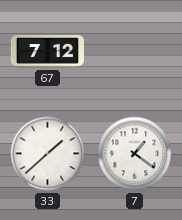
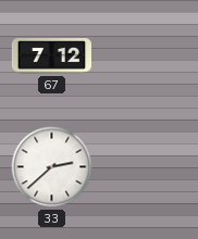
33: 1:38 -> 2:38 (52, 167)
7: 1:21 -> none (135, 154)
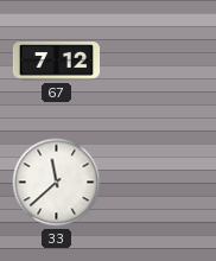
33: 2:38 -> 11:38 (57, 183)
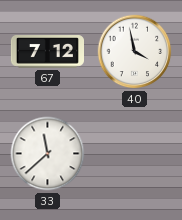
40: none -> 3:58 (135, 52)
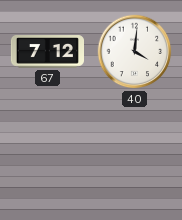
40: 3:58 -> 4:01 (135, 52)
33: 11:38 -> none (48, 154)
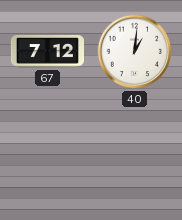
40: 4:01 -> 1:01 (135, 52)
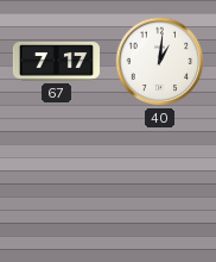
67: 7:12 -> 7:17 (56, 62)
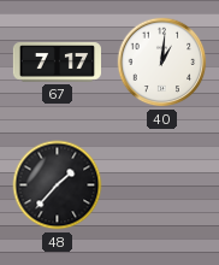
48: none -> 1:37 (58, 185)
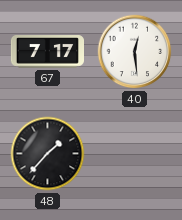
40: 1:01 -> 12:29 (135, 52)
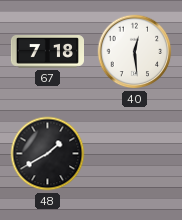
67: 7:17 -> 7:18 (47, 52)
48: 1:37 -> 1:40 (48, 154)
